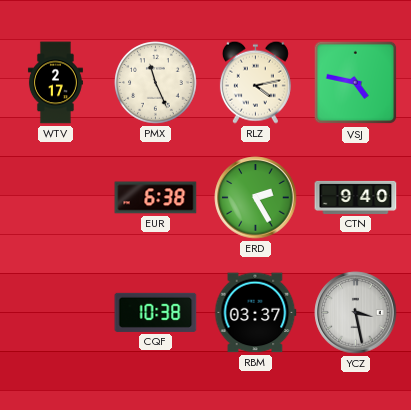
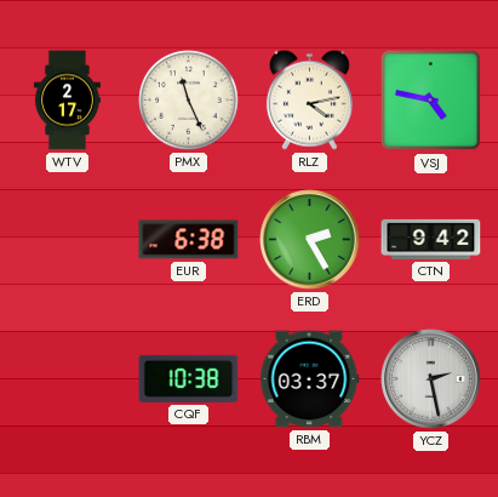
CTN: 9:40 -> 9:42 (431, 239)
YCZ: 3:28 -> 2:28 (431, 379)
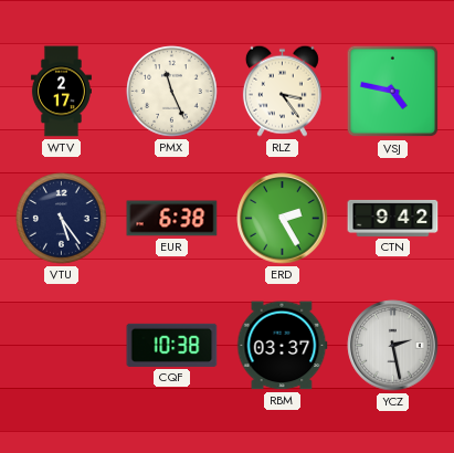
RLZ: 4:13 -> 3:24 (282, 91)
VTU: none -> 5:24 (62, 219)
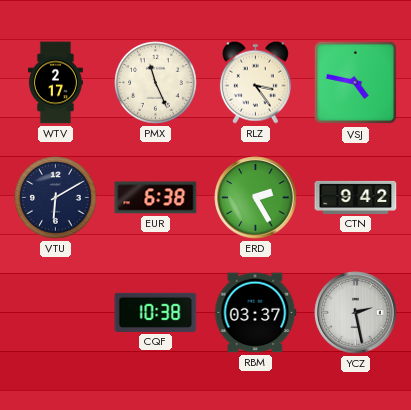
VTU: 5:24 -> 6:10 (56, 198)
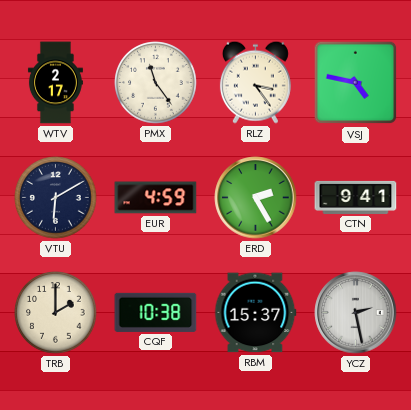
PMX: 11:26 -> 11:24 (156, 83)
EUR: 6:38 -> 4:59 (156, 198)
CTN: 9:42 -> 9:41 (356, 197)
TRB: none -> 2:00 (56, 313)
RBM: 03:37 -> 15:37 (256, 313)
